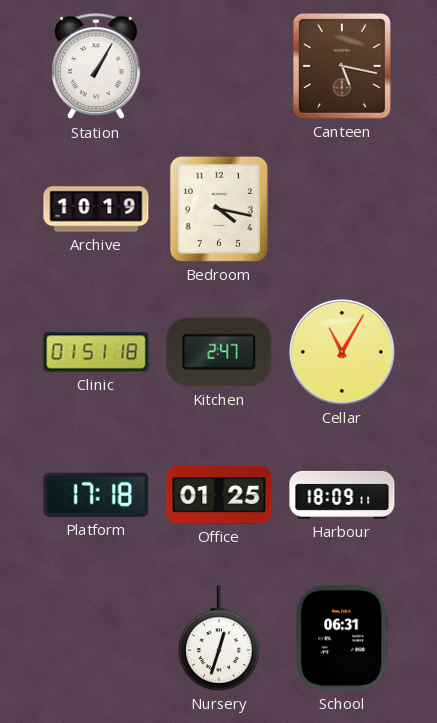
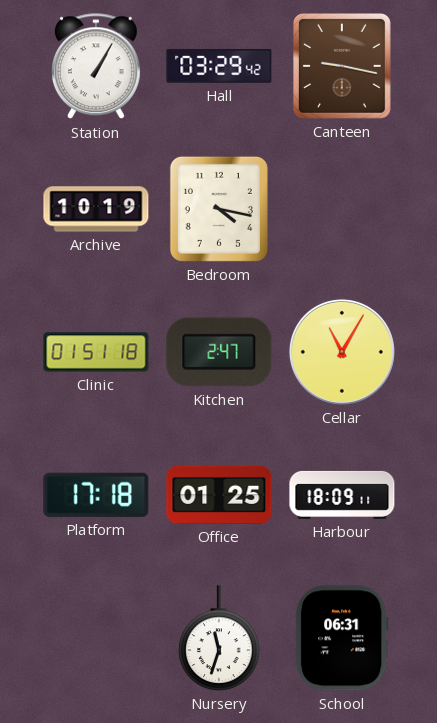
Hall: none -> 03:29 (219, 66)
Canteen: 5:17 -> 9:17 (342, 66)
Nursery: 12:33 -> 11:33 (219, 638)
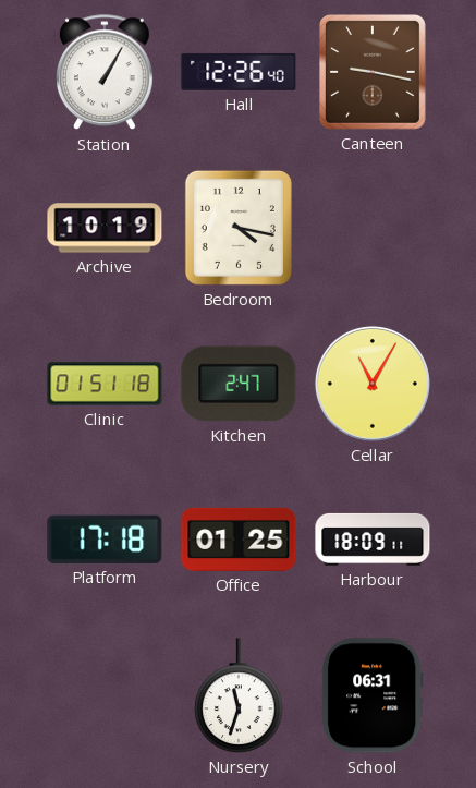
Hall: 03:29 -> 12:26 (239, 72)
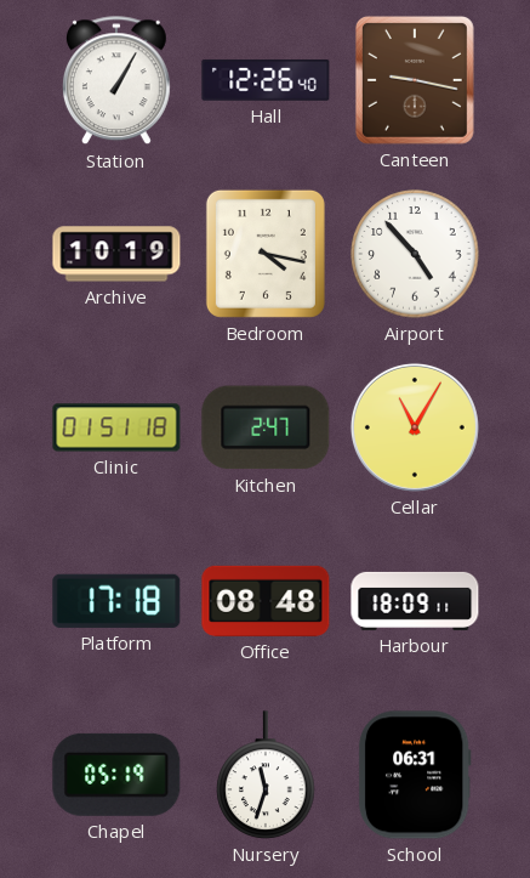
Airport: none -> 4:53 (415, 254)
Office: 01:25 -> 08:48 (266, 601)
Chapel: none -> 05:19 (116, 775)
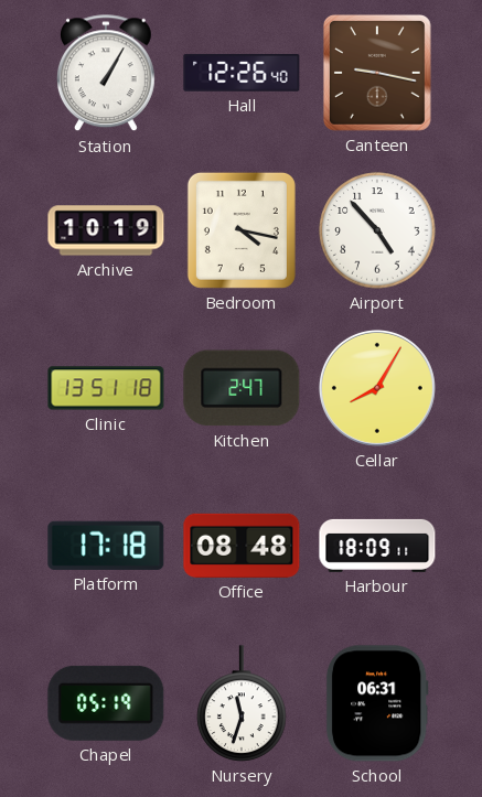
Clinic: 01:51 -> 13:51 (106, 388)
Cellar: 11:05 -> 8:05 (377, 388)
